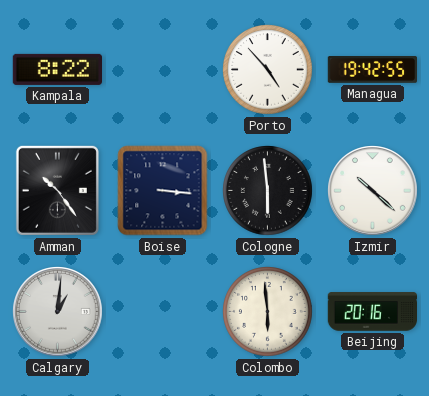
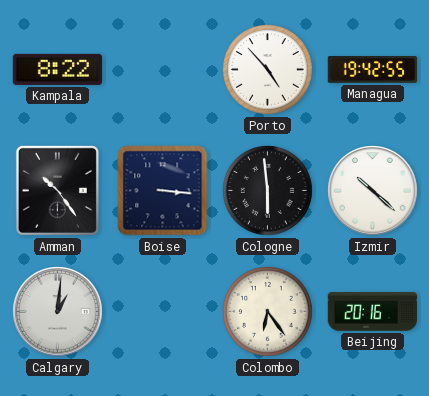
Colombo: 5:59 -> 6:24 (268, 312)
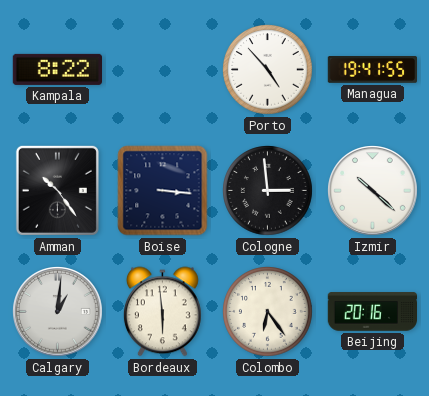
Managua: 19:42 -> 19:41 (372, 70)
Cologne: 5:59 -> 2:59 (268, 191)
Bordeaux: none -> 5:59 (162, 312)
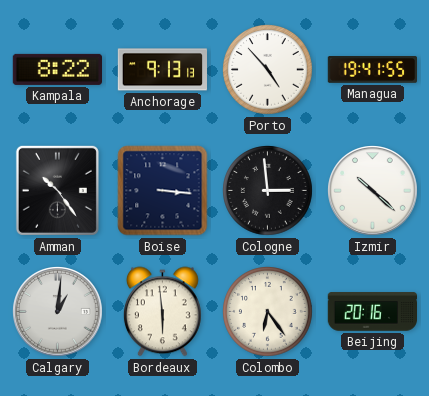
Anchorage: none -> 9:13 (163, 70)
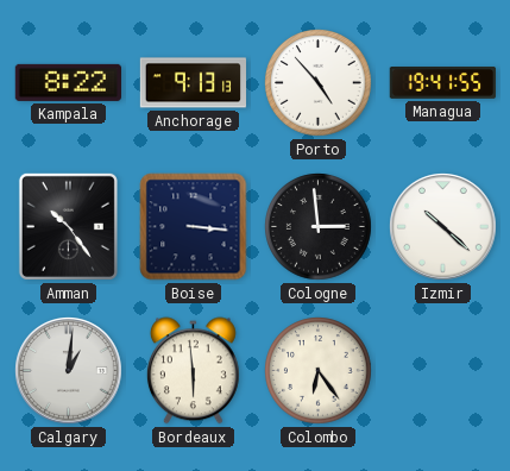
Beijing: 20:16 -> none (372, 312)
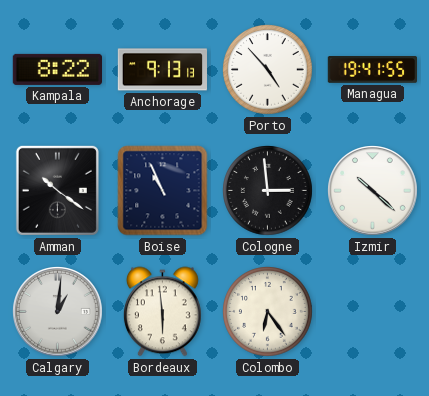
Amman: 10:24 -> 10:21 (57, 190)
Boise: 3:16 -> 10:56 (163, 191)
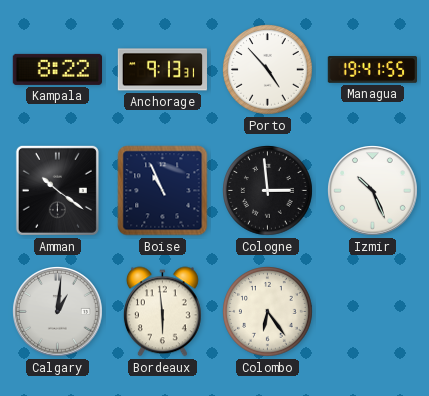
Anchorage: 9:13:13 -> 9:13:31 (163, 70)
Izmir: 10:22 -> 10:26 (373, 191)
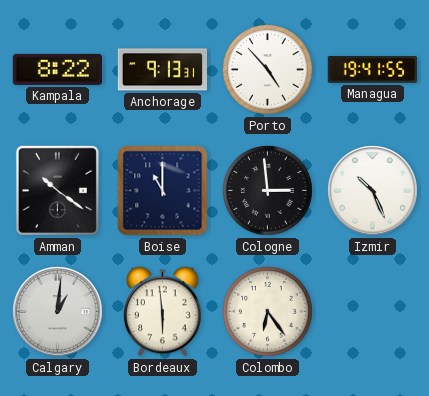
Boise: 10:56 -> 11:00 (163, 191)
